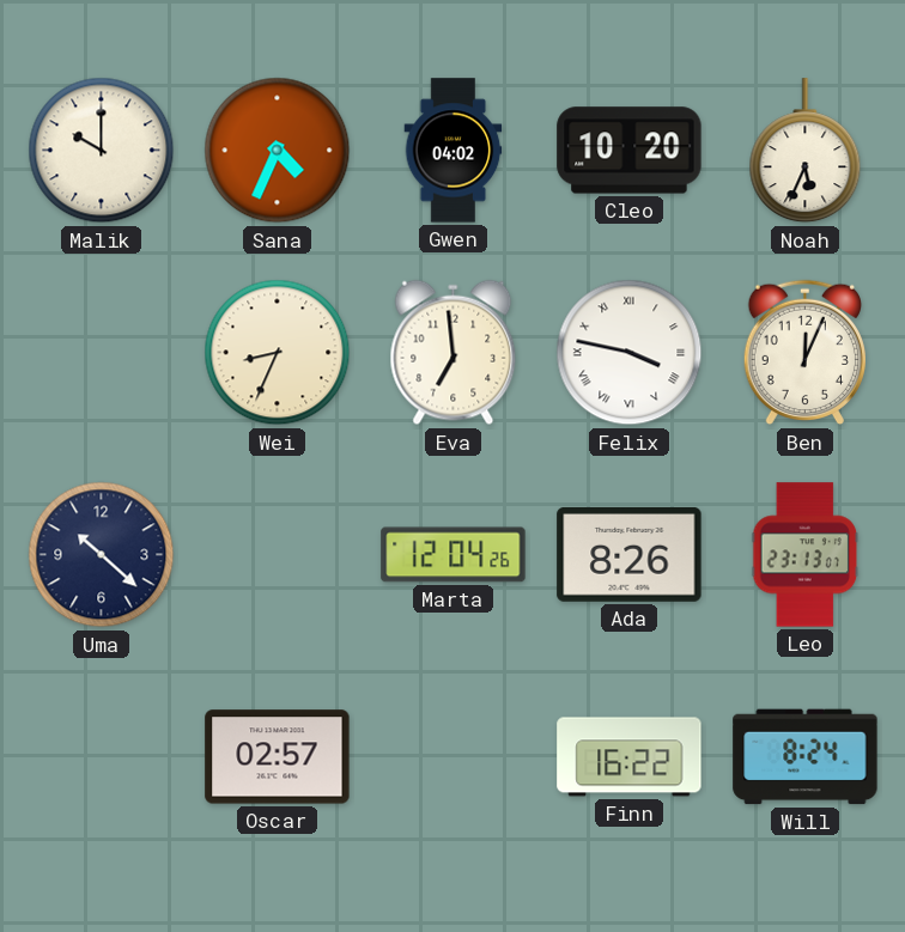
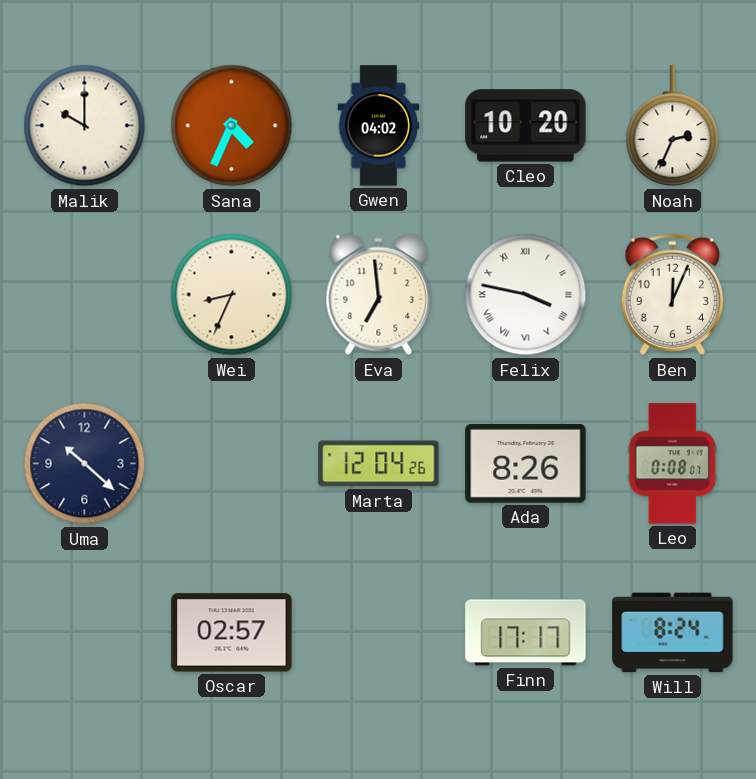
Noah: 5:34 -> 2:34 (673, 126)
Leo: 23:13 -> 0:08 (673, 464)
Finn: 16:22 -> 17:17 (526, 633)
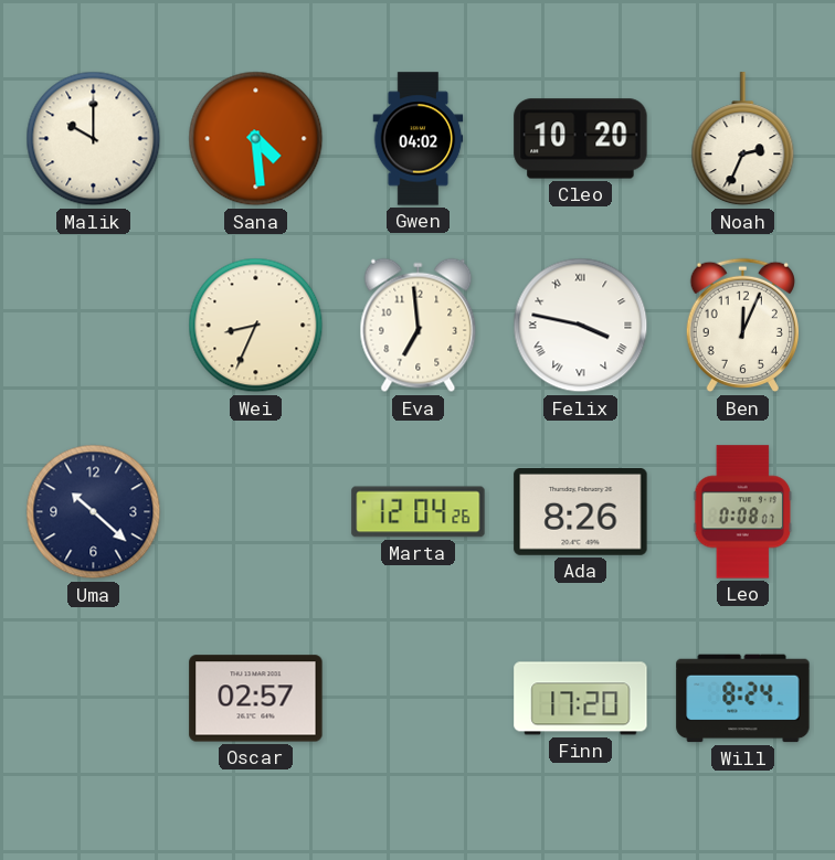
Sana: 4:34 -> 4:29 (256, 139)
Finn: 17:17 -> 17:20 (581, 699)
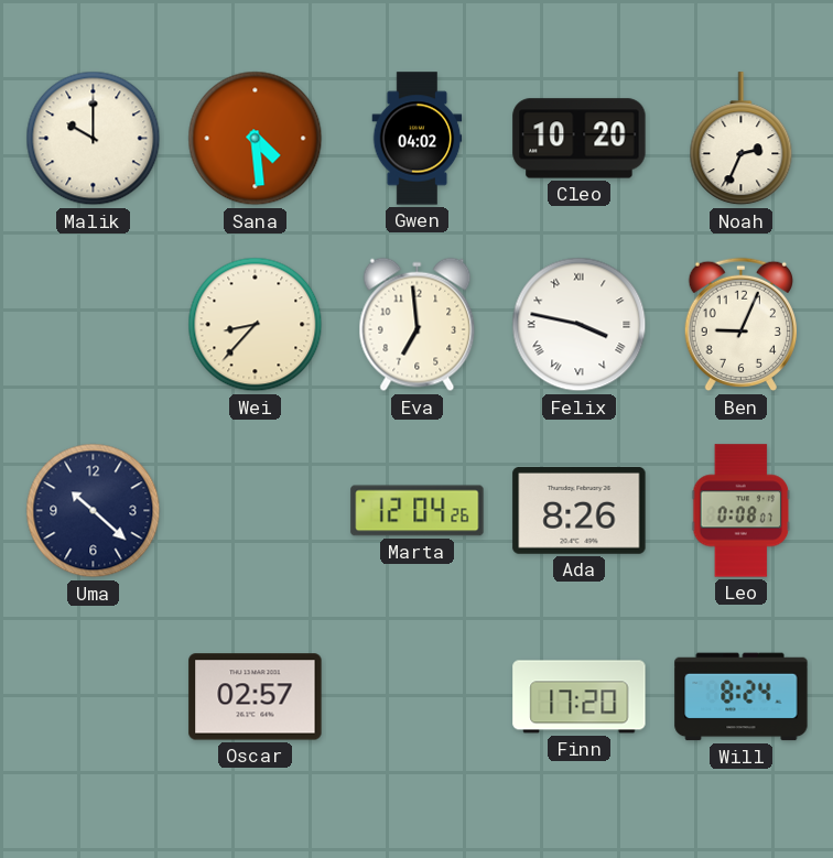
Wei: 8:34 -> 8:37 (256, 325)
Ben: 12:04 -> 9:04 (740, 325)
